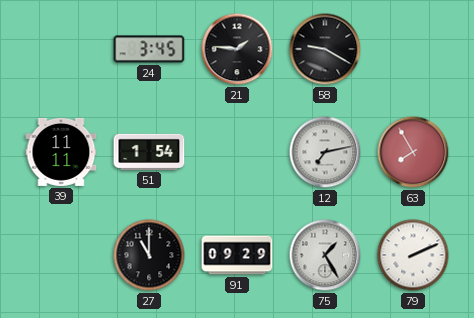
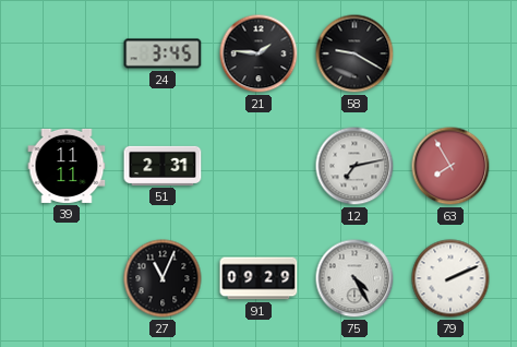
51: 1:54 -> 2:31 (163, 166)
27: 11:00 -> 11:04 (163, 278)
75: 1:25 -> 4:25 (354, 278)
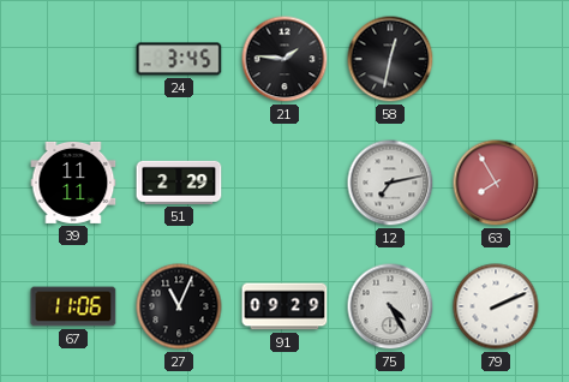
58: 9:20 -> 12:32 (390, 59)
51: 2:31 -> 2:29 (179, 183)
67: none -> 11:06 (73, 306)
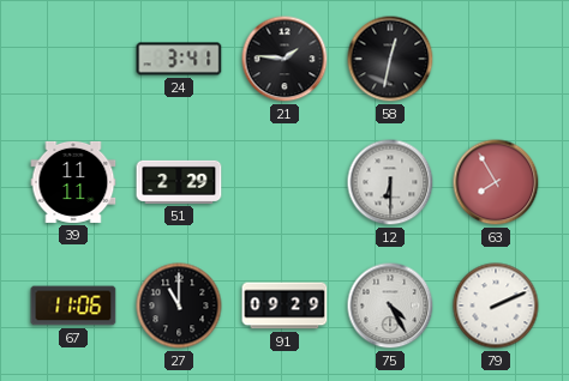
24: 3:45 -> 3:41 (179, 59)
12: 7:13 -> 6:30 (390, 182)
27: 11:04 -> 11:00 (179, 306)
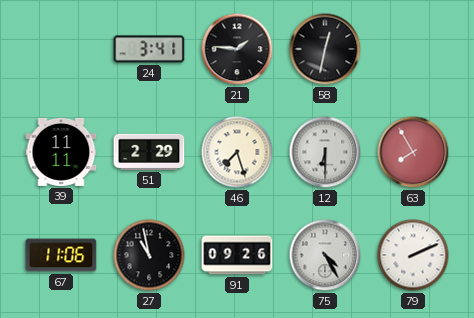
46: none -> 7:27 (237, 152)
27: 11:00 -> 10:58 (149, 255)
91: 09:29 -> 09:26 (237, 255)
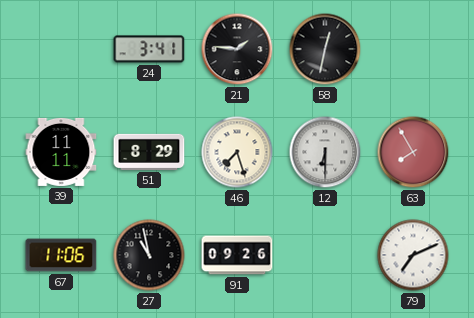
51: 2:29 -> 8:29 (149, 152)
75: 4:25 -> none (325, 255)
79: 2:11 -> 7:11 (413, 255)
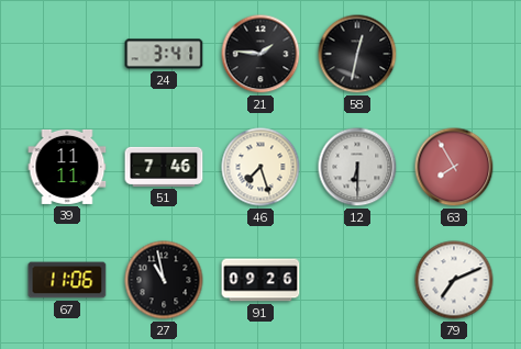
51: 8:29 -> 7:46 (164, 167)
